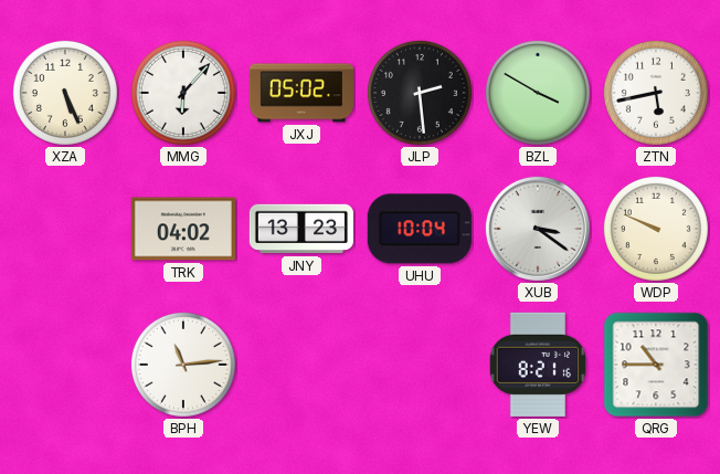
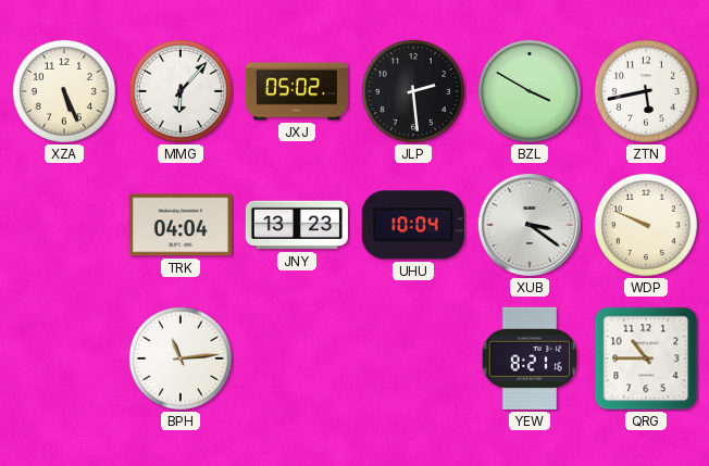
TRK: 04:02 -> 04:04 (181, 225)
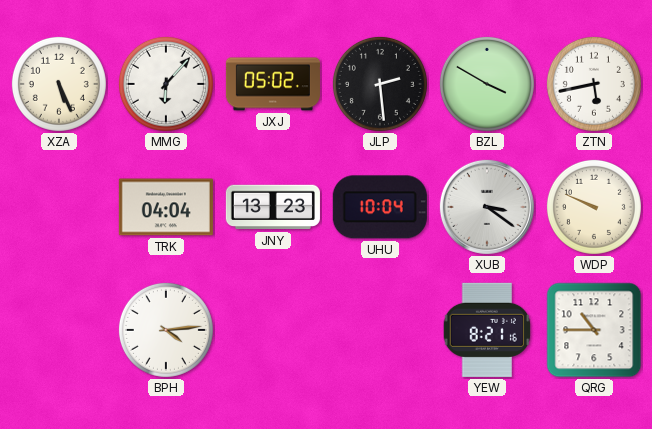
BPH: 11:14 -> 4:14 (166, 330)
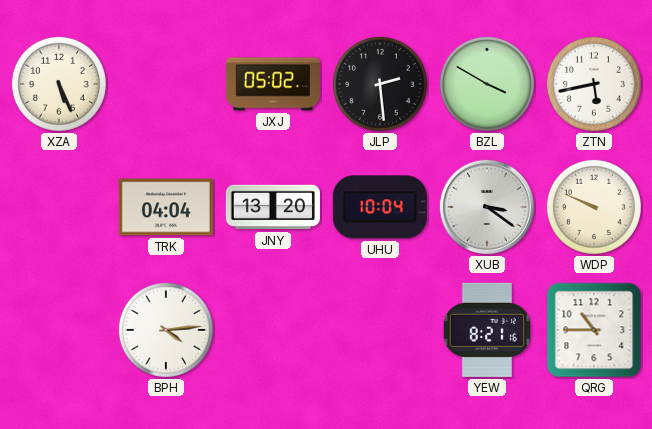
MMG: 6:07 -> none (166, 84)
JNY: 13:23 -> 13:20 (273, 207)
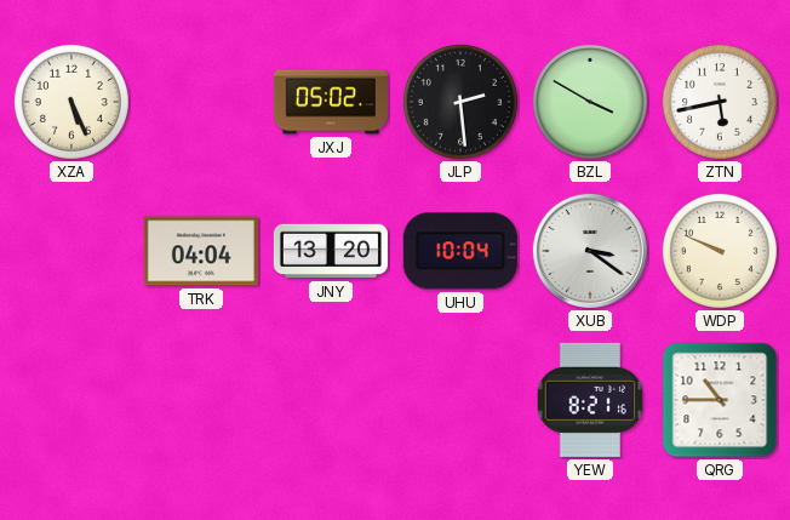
BPH: 4:14 -> none (166, 330)
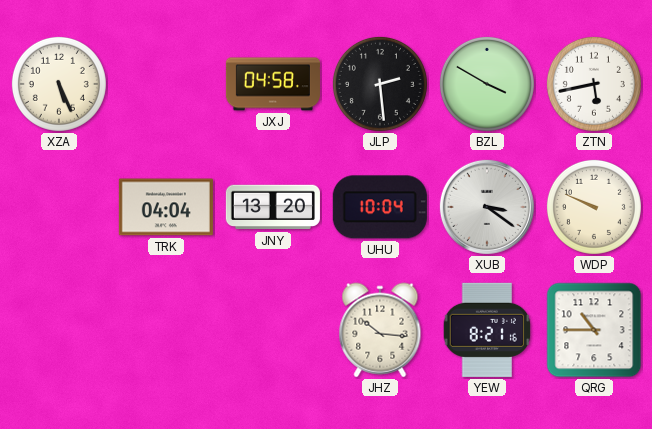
JXJ: 05:02 -> 04:58 (273, 84)
JHZ: none -> 10:16 (380, 330)
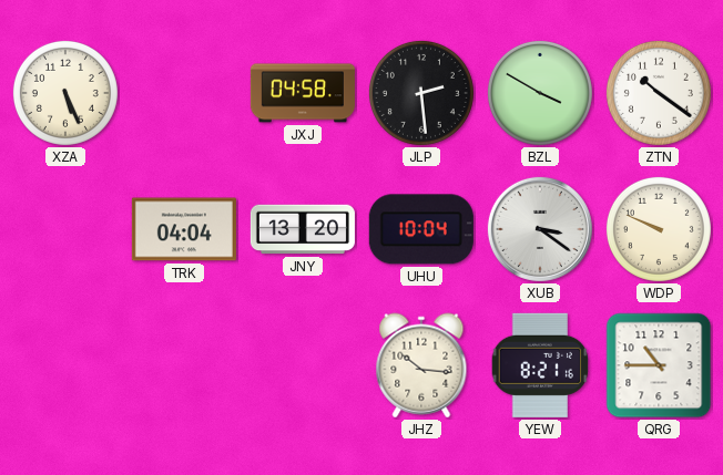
ZTN: 5:43 -> 10:21 (659, 93)
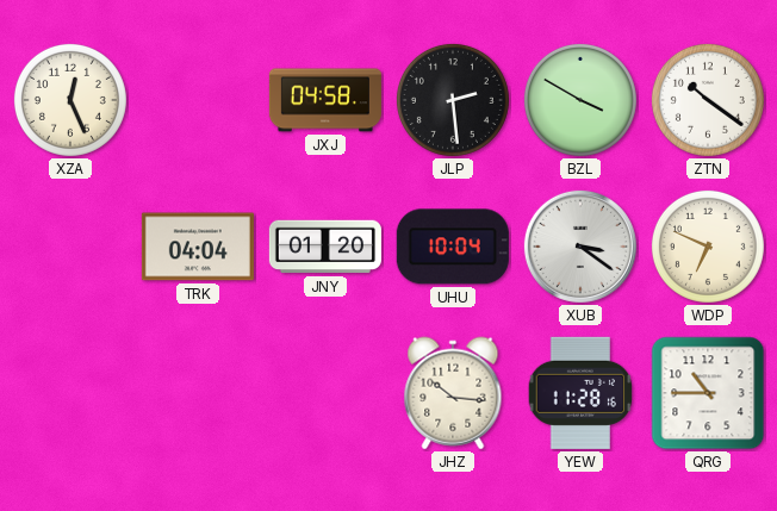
XZA: 5:26 -> 12:26 (70, 100)
JNY: 13:20 -> 01:20 (325, 247)
WDP: 9:49 -> 6:49 (708, 247)
YEW: 8:21 -> 11:28 (580, 393)
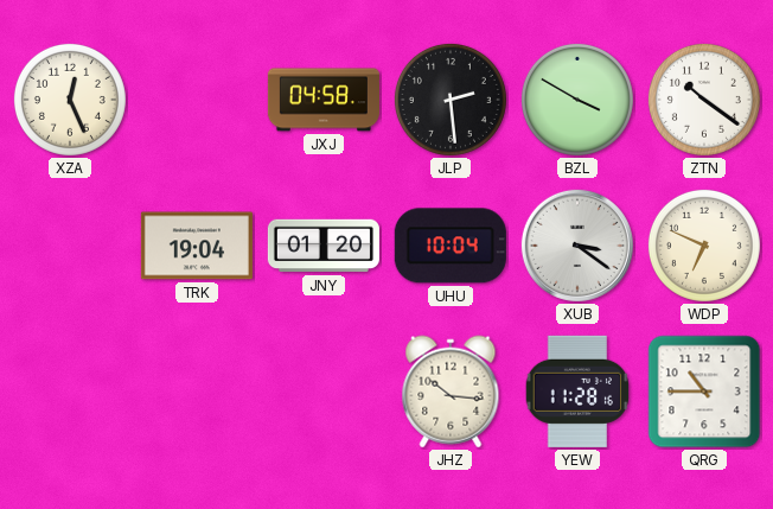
TRK: 04:04 -> 19:04 (197, 246)
